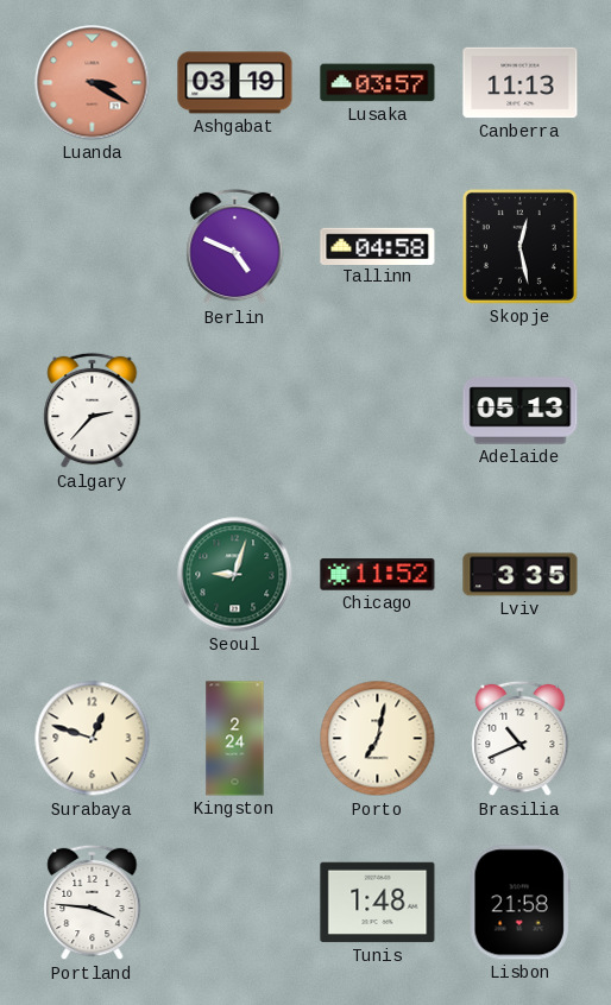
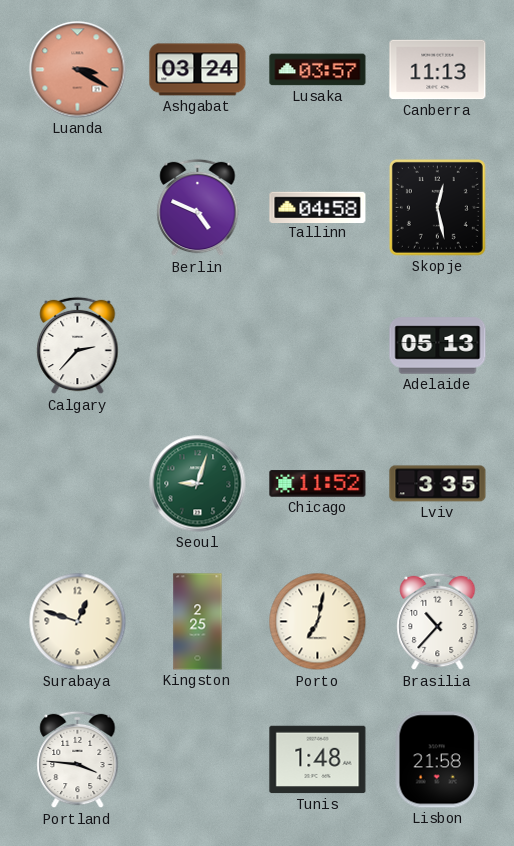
Ashgabat: 03:19 -> 03:24 (198, 70)
Kingston: 2:24 -> 2:25 (198, 622)
Brasilia: 10:41 -> 10:37 (438, 622)
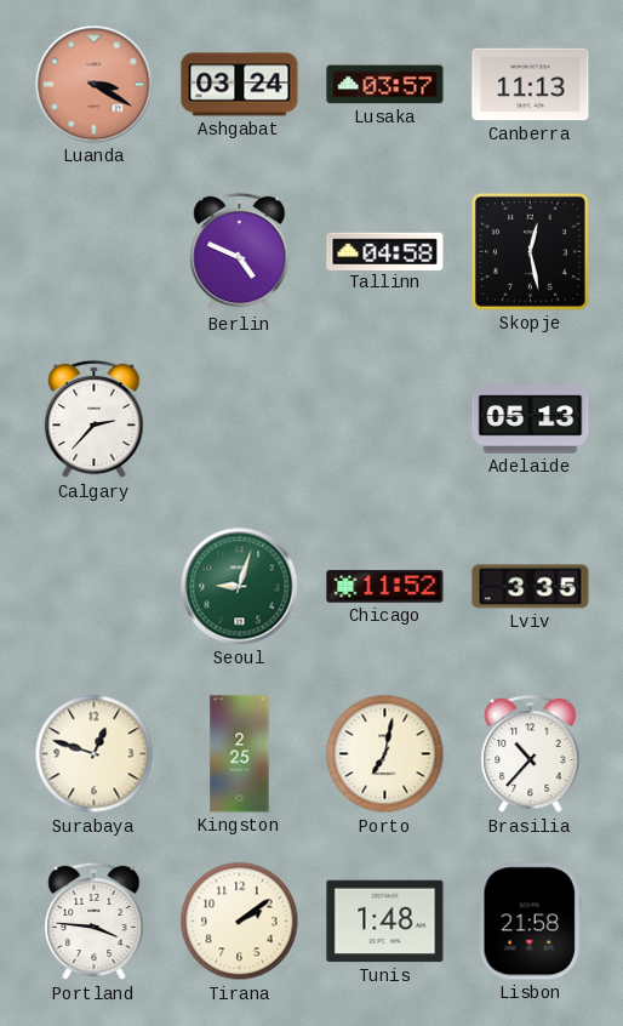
Tirana: none -> 2:09 (240, 922)
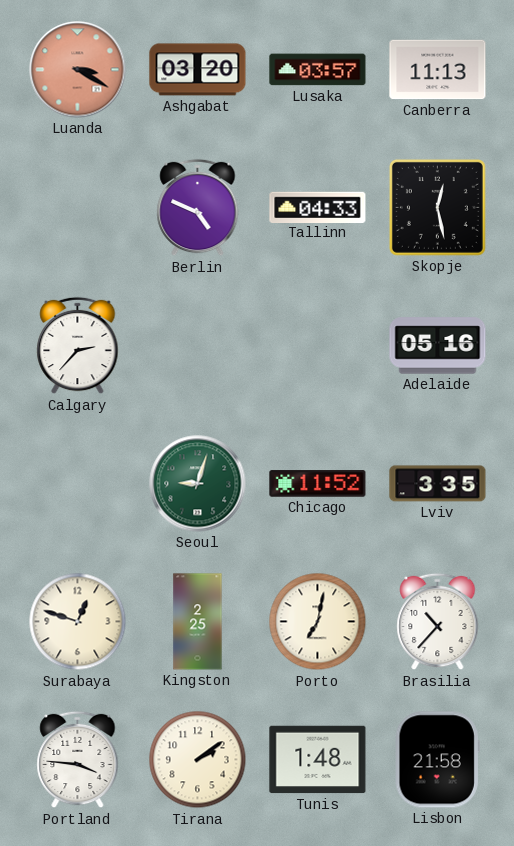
Ashgabat: 03:24 -> 03:20 (198, 70)
Tallinn: 04:58 -> 04:33 (318, 207)
Adelaide: 05:13 -> 05:16 (438, 346)
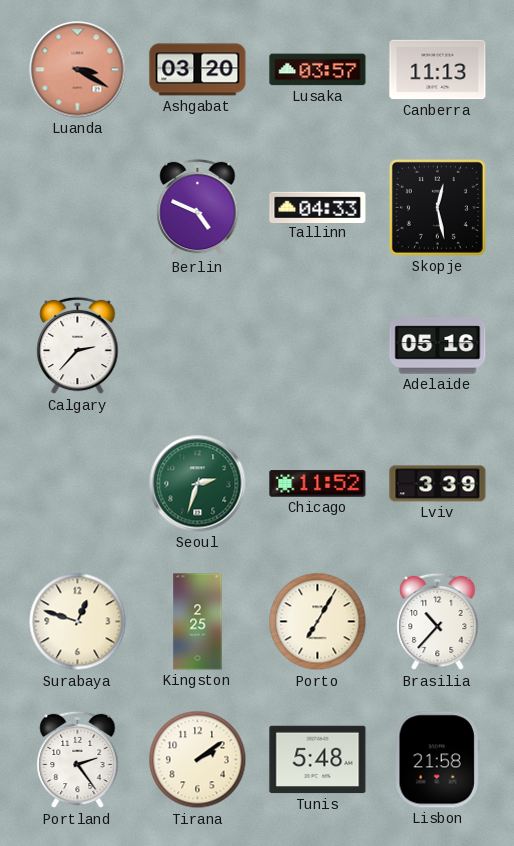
Seoul: 9:03 -> 2:33 (198, 484)
Lviv: 3:35 -> 3:39 (438, 484)
Porto: 7:02 -> 7:05 (318, 622)
Portland: 3:46 -> 2:24 (78, 760)
Tunis: 1:48 -> 5:48 (318, 760)
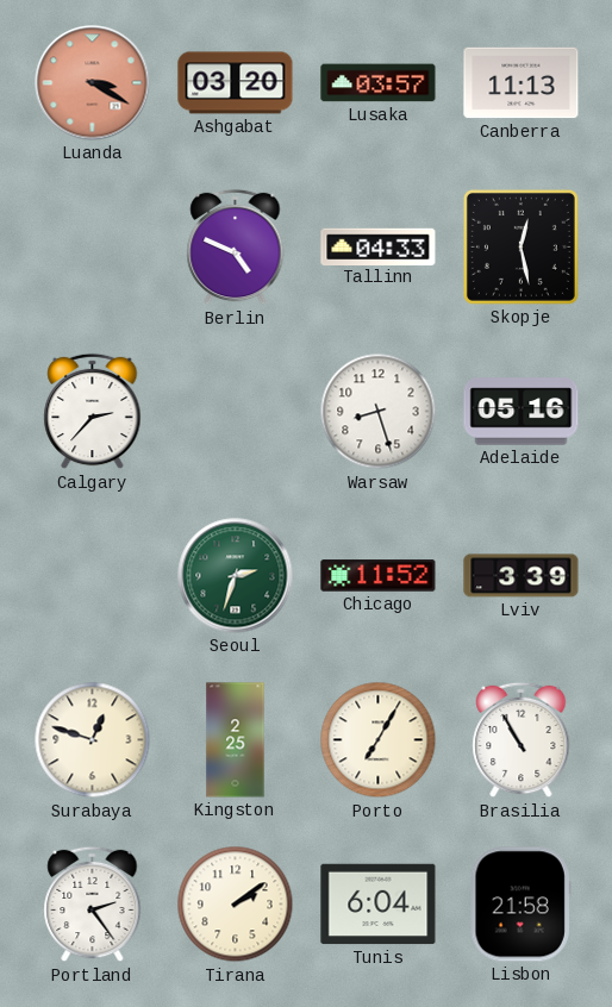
Warsaw: none -> 8:27 (379, 412)
Brasilia: 10:37 -> 10:55 (522, 740)
Tunis: 5:48 -> 6:04 (379, 905)
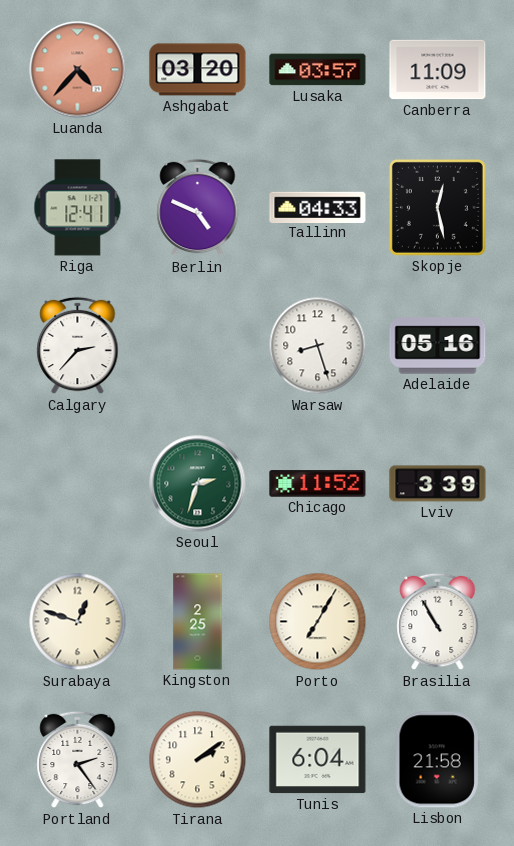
Luanda: 3:20 -> 4:37 (78, 70)
Canberra: 11:13 -> 11:09 (438, 70)
Riga: none -> 12:41 (78, 208)
